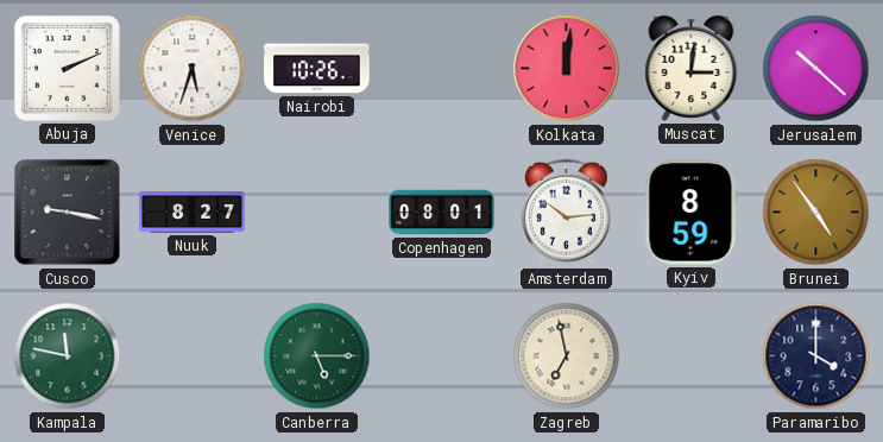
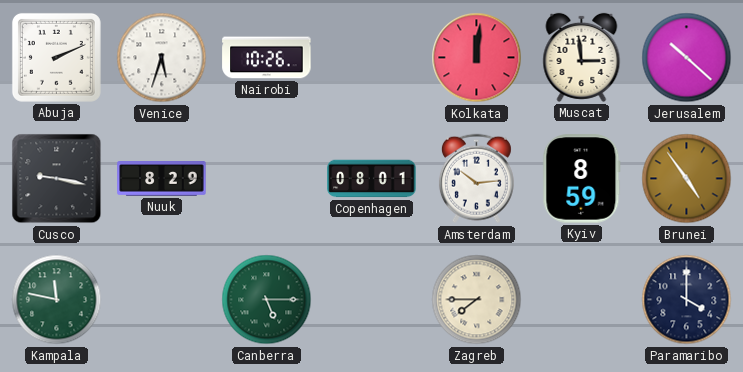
Muscat: 3:01 -> 2:59 (582, 57)
Nuuk: 8:27 -> 8:29 (162, 179)
Zagreb: 6:58 -> 7:45 (477, 300)
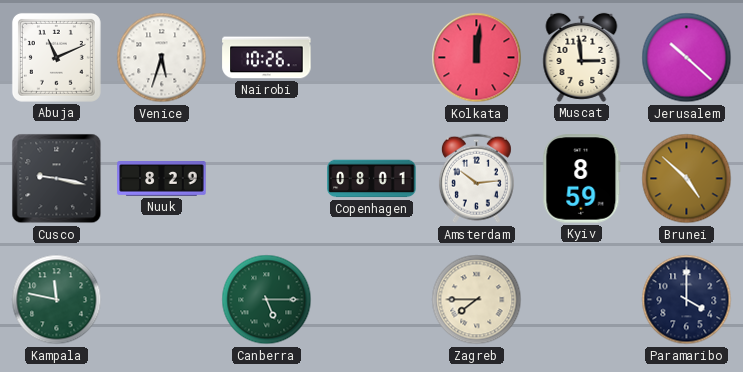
Abuja: 2:11 -> 11:11 (56, 57)
Brunei: 4:54 -> 4:52 (687, 179)
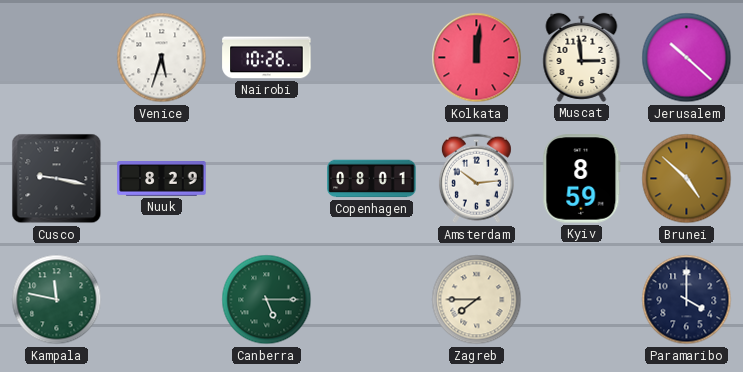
Abuja: 11:11 -> none (56, 57)
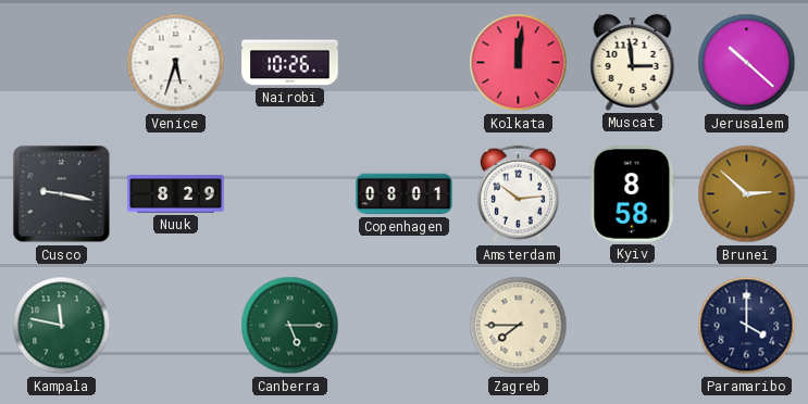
Kyiv: 8:59 -> 8:58 (633, 194)
Brunei: 4:52 -> 2:52 (747, 194)
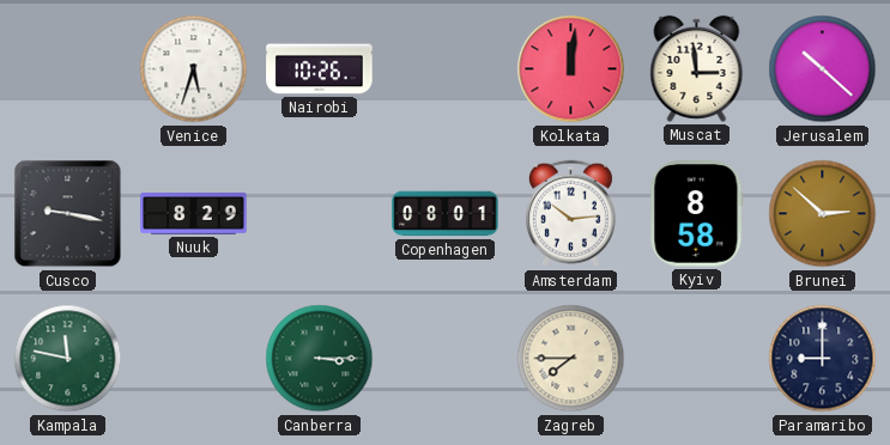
Canberra: 5:15 -> 3:15 (320, 359)
Paramaribo: 4:00 -> 9:00 (823, 359)
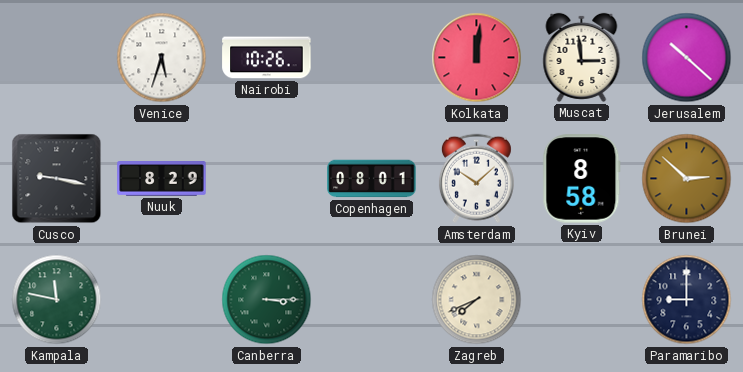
Amsterdam: 10:14 -> 10:08 (476, 179)
Zagreb: 7:45 -> 7:41 (477, 300)
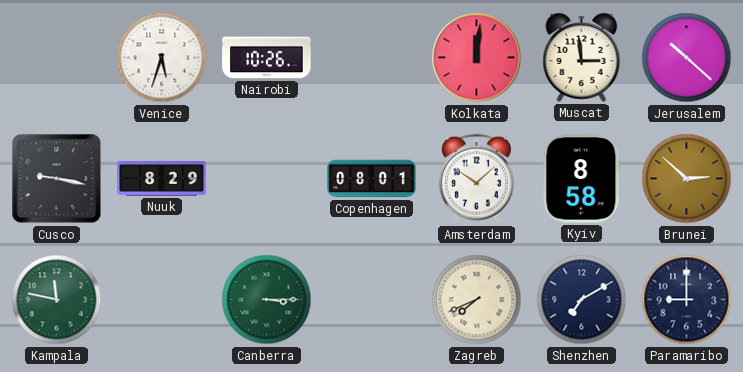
Shenzhen: none -> 7:10 (582, 300)
